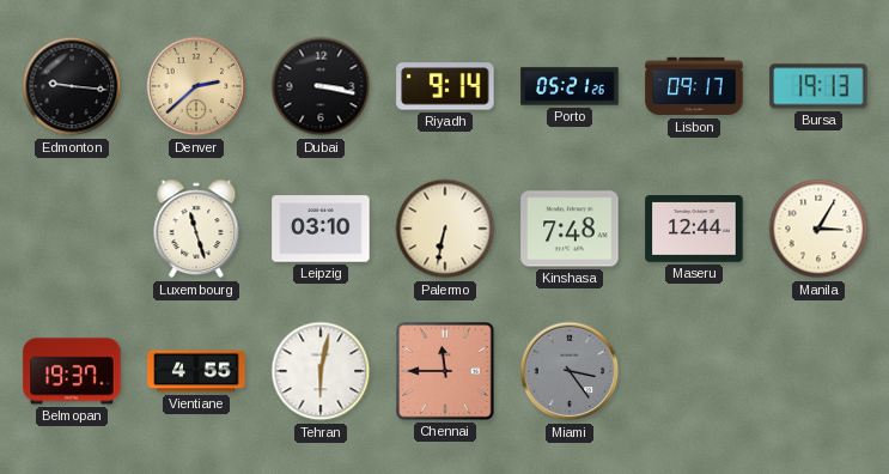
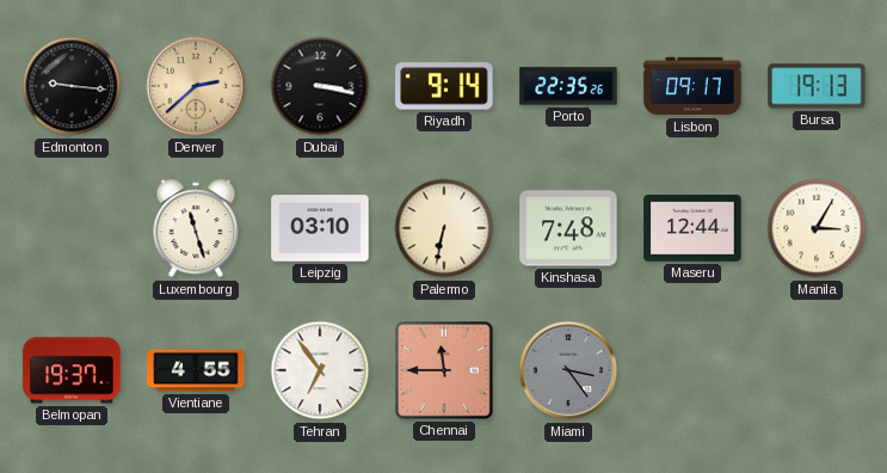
Porto: 05:21 -> 22:35 (568, 86)
Tehran: 6:02 -> 6:54 (320, 370)
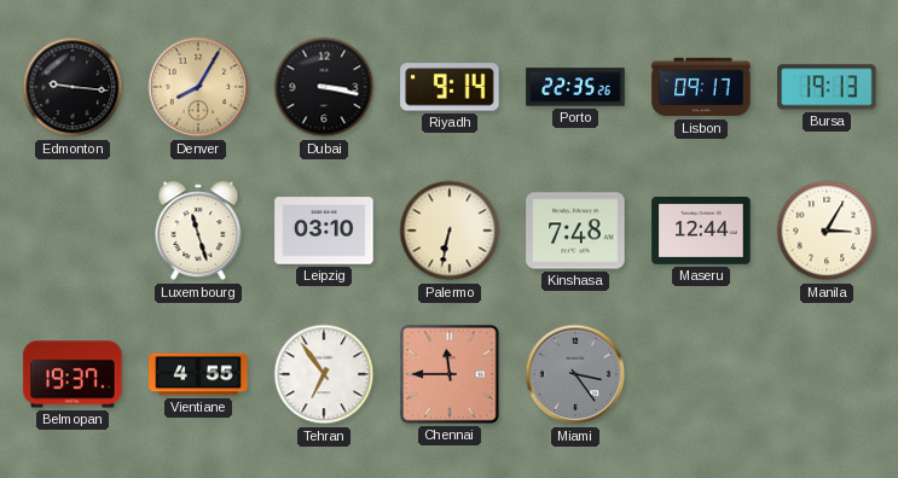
Denver: 2:38 -> 8:05 (198, 87)
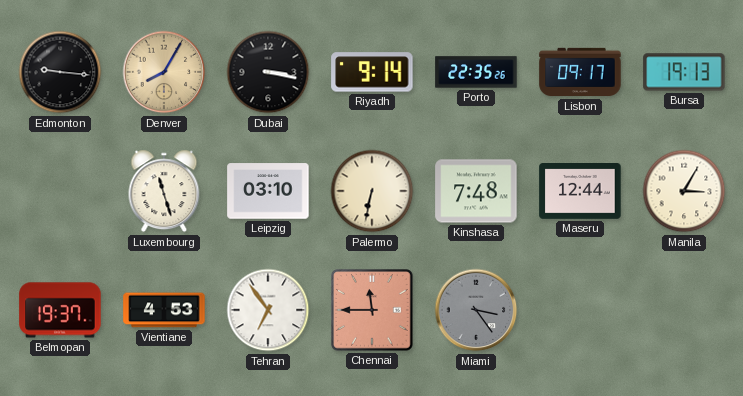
Vientiane: 4:55 -> 4:53 (164, 310)
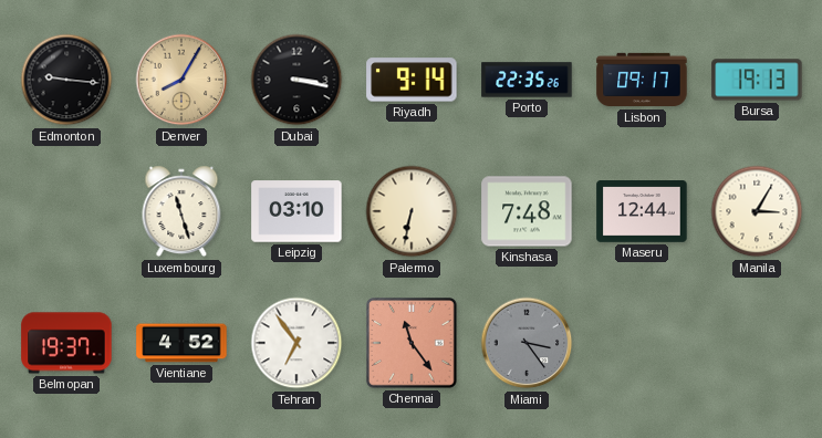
Vientiane: 4:53 -> 4:52 (181, 343)
Chennai: 11:45 -> 11:24 (412, 343)
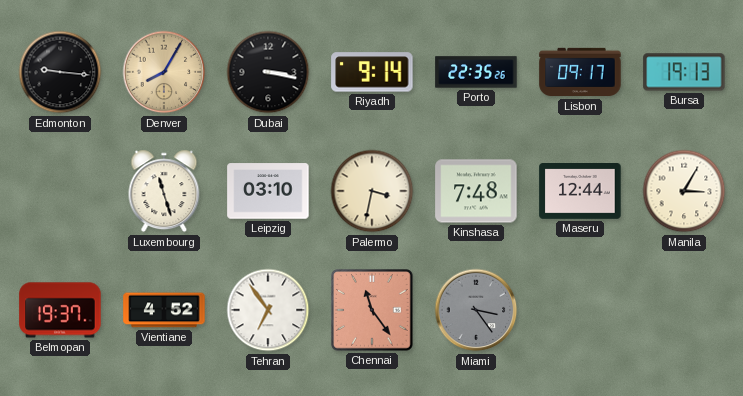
Palermo: 6:32 -> 3:32 (372, 191)
